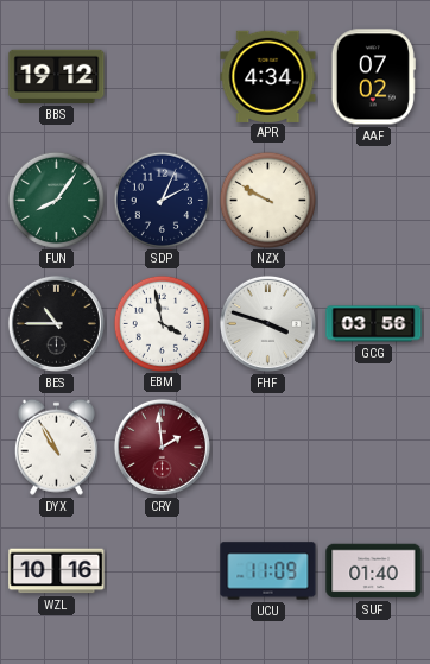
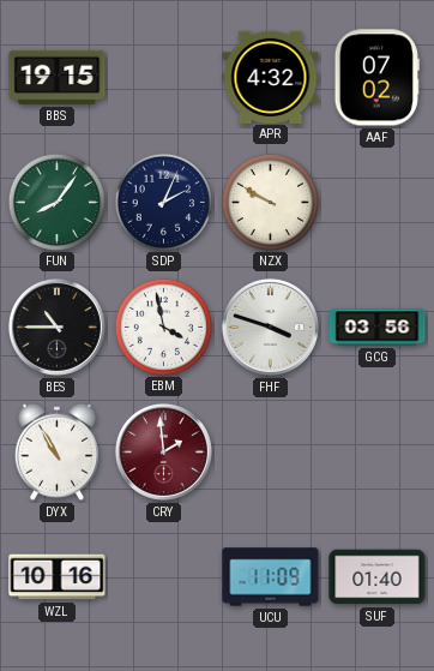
BBS: 19:12 -> 19:15 (58, 77)
APR: 4:34 -> 4:32 (271, 77)
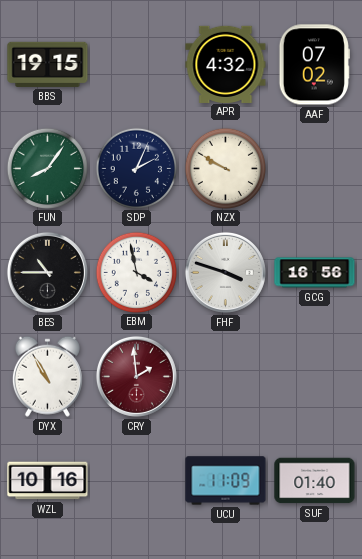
GCG: 03:56 -> 16:56 (315, 273)
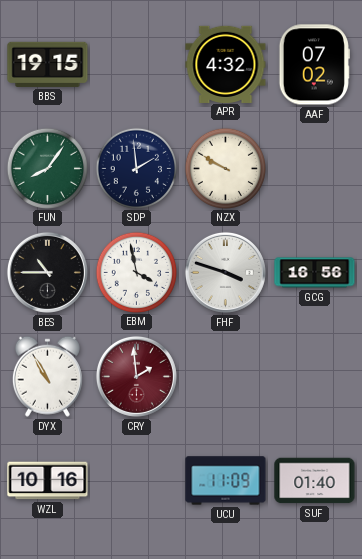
SDP: 2:04 -> 1:59 (136, 168)
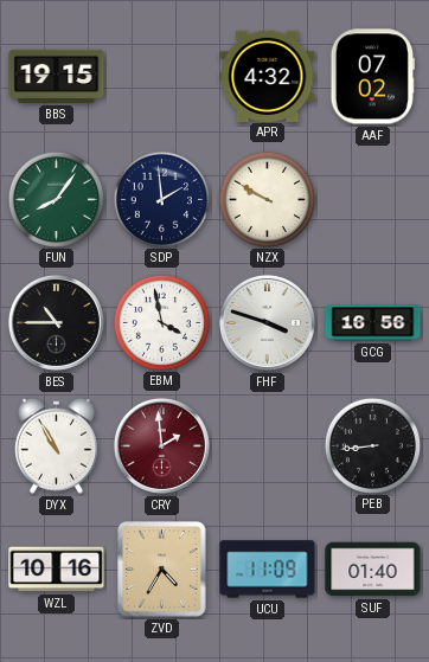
PEB: none -> 8:44 (372, 445)
ZVD: none -> 4:35 (162, 570)
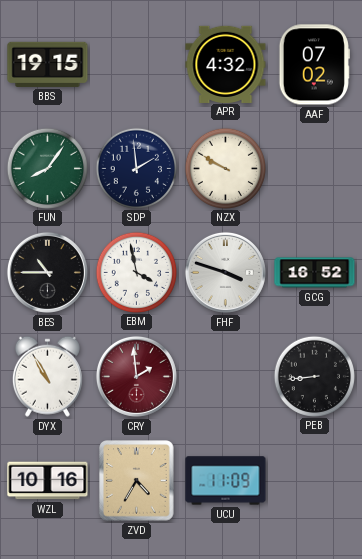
GCG: 16:56 -> 16:52 (315, 273)
SUF: 01:40 -> none (373, 570)
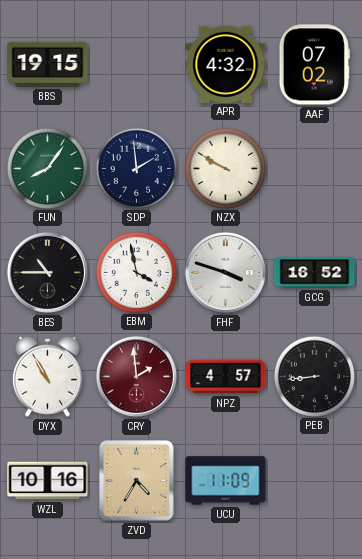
NPZ: none -> 4:57 (226, 377)
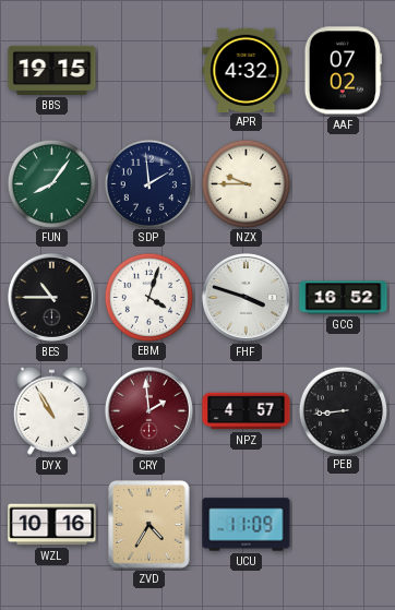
NZX: 9:50 -> 9:45 (246, 183)
EBM: 3:58 -> 4:03 (148, 297)
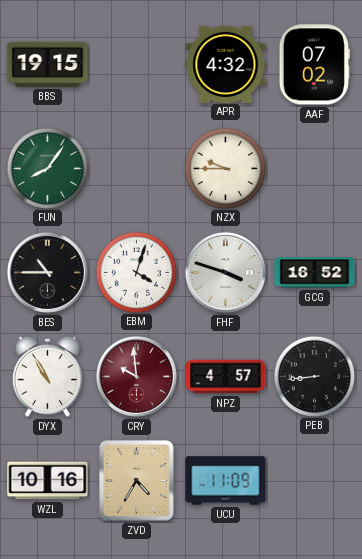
SDP: 1:59 -> none (148, 183)
CRY: 1:59 -> 9:59 (136, 376)
